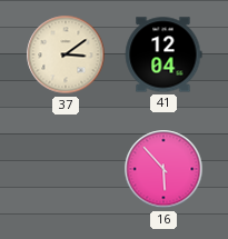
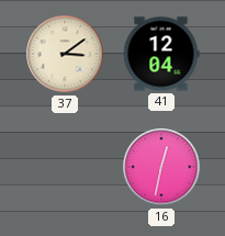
16: 5:53 -> 12:32 (161, 167)
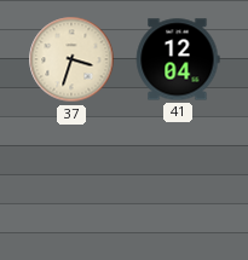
37: 3:09 -> 3:33 (71, 59)
16: 12:32 -> none (161, 167)
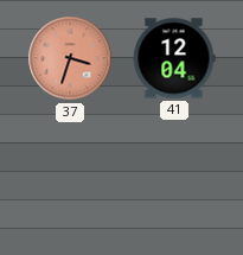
37 dial: cream -> salmon (70, 58)
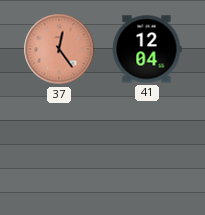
37: 3:33 -> 12:24 (59, 49)
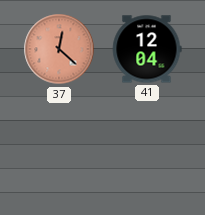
37: 12:24 -> 12:22 (59, 49)
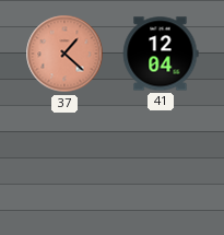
37: 12:22 -> 1:22 (64, 54)
